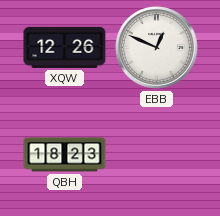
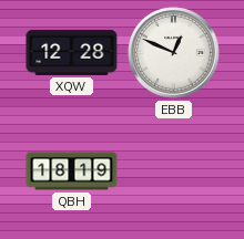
XQW: 12:26 -> 12:28 (72, 52)
QBH: 18:23 -> 18:19 (72, 172)
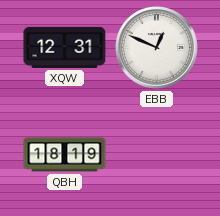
XQW: 12:28 -> 12:31 (65, 47)
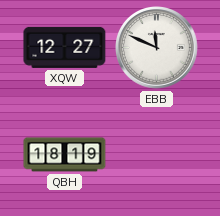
XQW: 12:31 -> 12:27 (65, 47)
EBB: 12:49 -> 11:49 (157, 48)
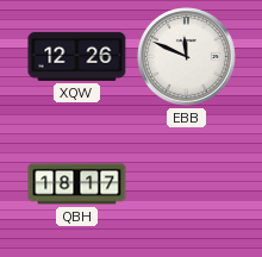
XQW: 12:27 -> 12:26 (77, 56)
QBH: 18:19 -> 18:17 (77, 184)
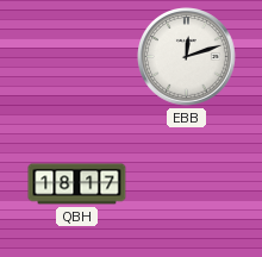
XQW: 12:26 -> none (77, 56)
EBB: 11:49 -> 12:12 (187, 57)
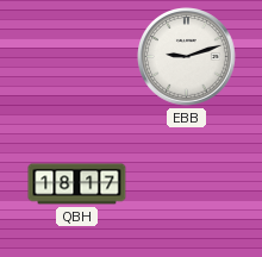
EBB: 12:12 -> 9:12 (187, 57)
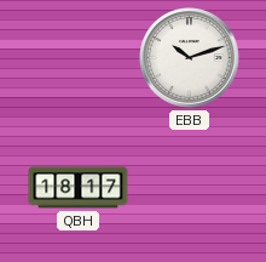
EBB: 9:12 -> 10:12 (190, 58)
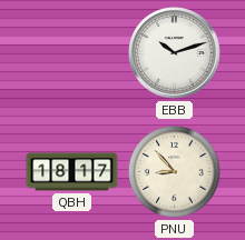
PNU: none -> 8:53 (174, 171)
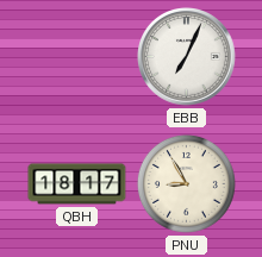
EBB: 10:12 -> 7:04 (187, 57)
PNU: 8:53 -> 8:55 (186, 183)
